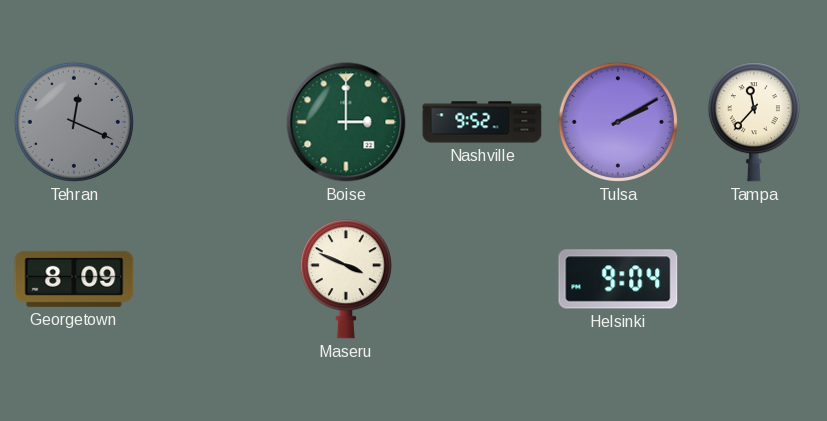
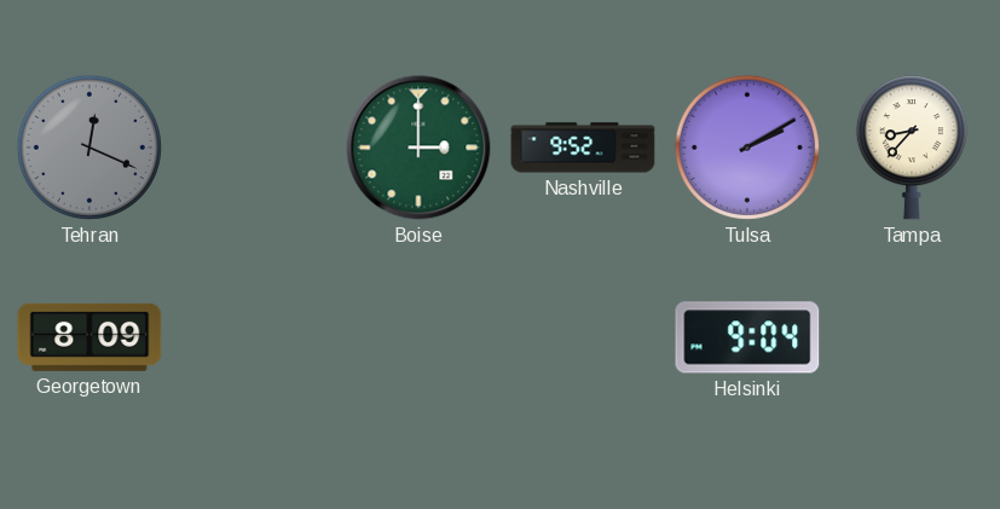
Tampa: 11:37 -> 8:37 (912, 148)
Maseru: 3:49 -> none (346, 279)
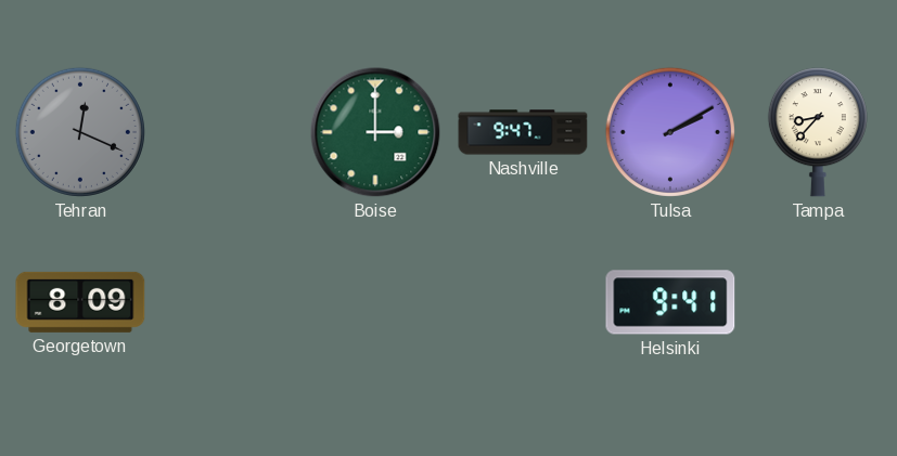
Nashville: 9:52 -> 9:47 (523, 132)
Helsinki: 9:04 -> 9:41 (670, 302)
